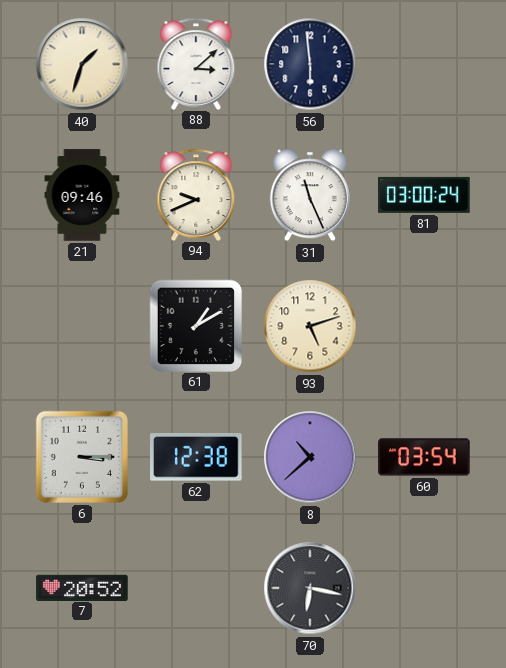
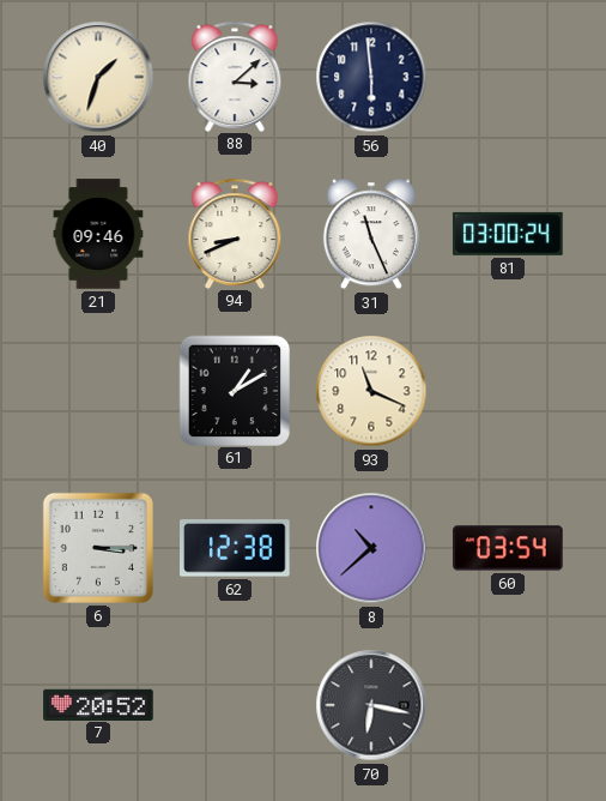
94: 9:41 -> 8:41 (235, 233)
93: 5:12 -> 11:19 (371, 391)
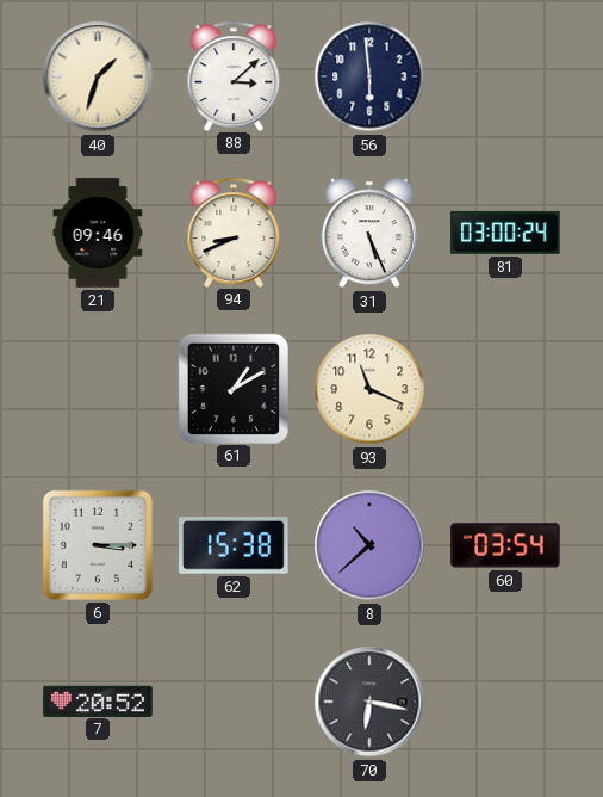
31: 11:26 -> 5:26 (369, 233)
62: 12:38 -> 15:38 (235, 546)
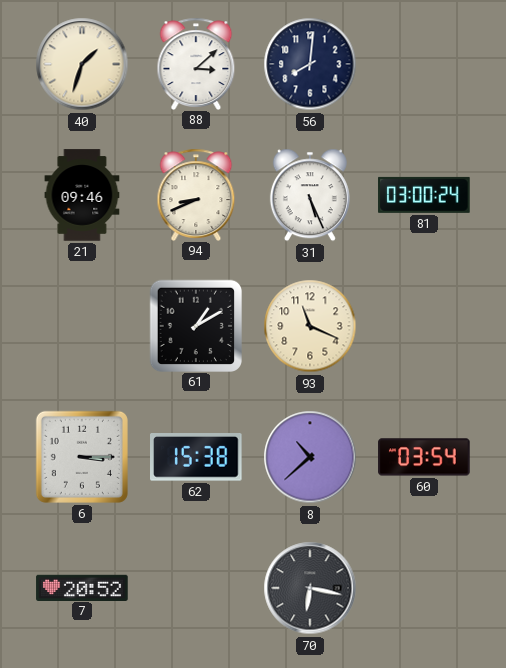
56: 5:59 -> 8:01 (310, 64)
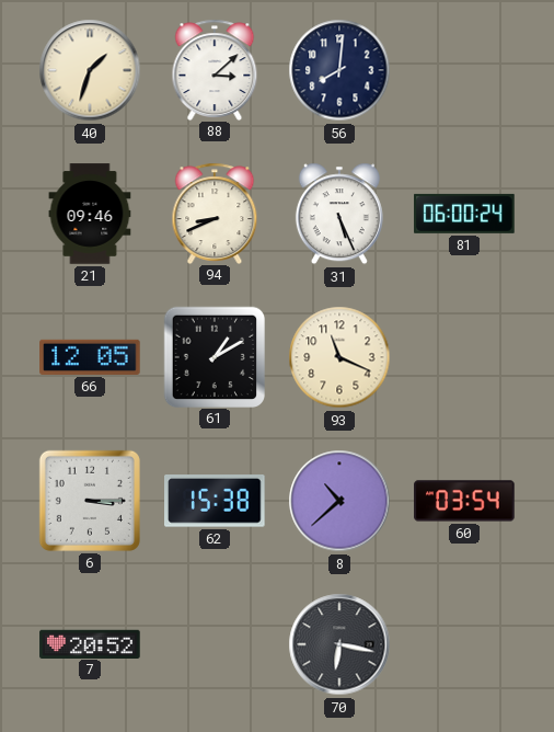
81: 03:00 -> 06:00 (464, 214)
66: none -> 12:05 (90, 357)
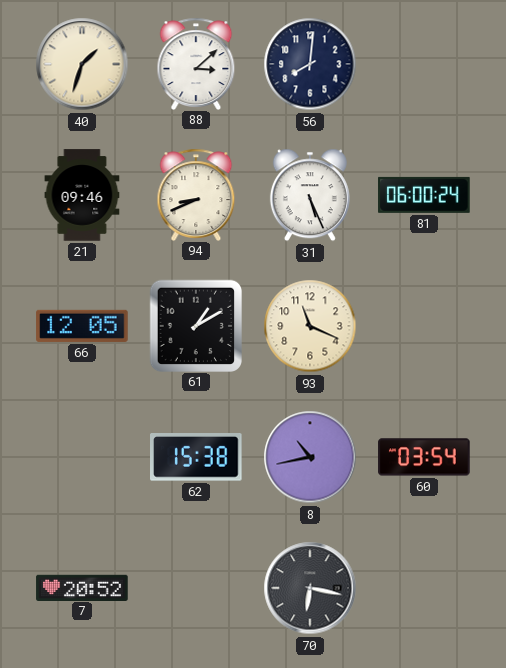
6: 3:15 -> none (90, 501)
8: 10:38 -> 10:43 (310, 457)
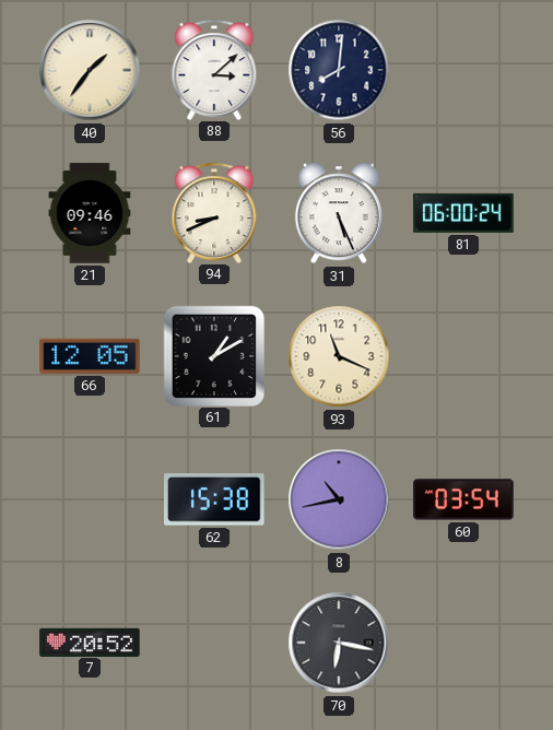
40: 1:33 -> 1:36 (90, 70)
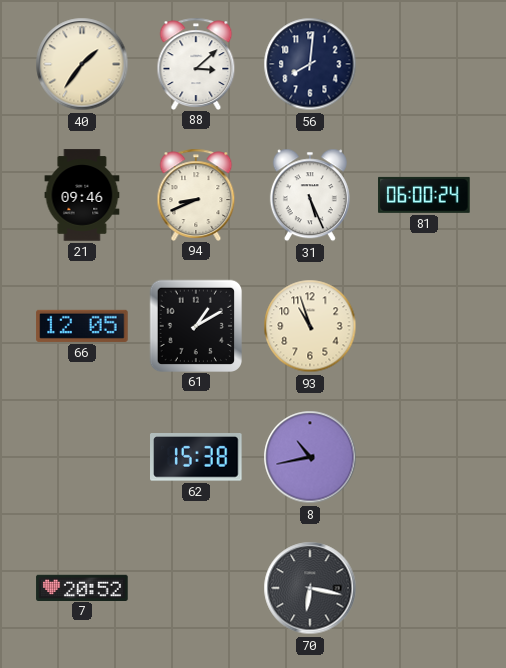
93: 11:19 -> 10:57 (310, 326)
60: 03:54 -> none (463, 499)
